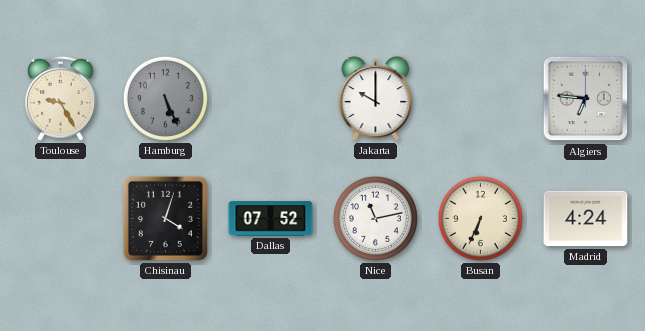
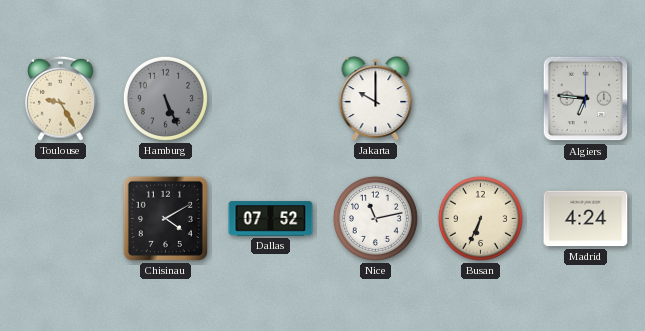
Chisinau: 4:03 -> 4:10 (165, 218)
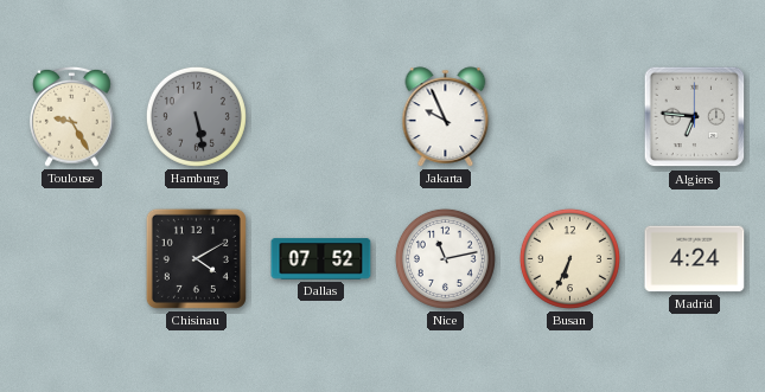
Hamburg: 5:26 -> 5:28 (196, 116)
Jakarta: 10:00 -> 9:56 (446, 117)
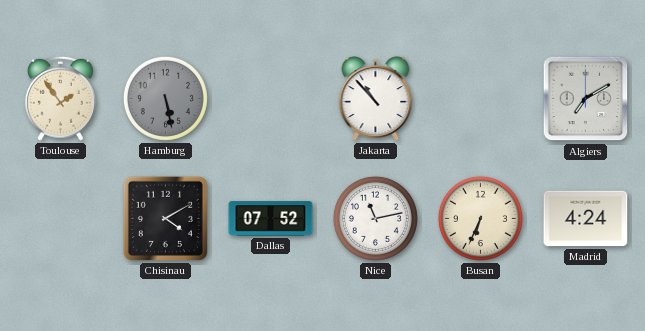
Toulouse: 9:25 -> 1:54 (61, 98)
Jakarta: 9:56 -> 10:53 (376, 99)
Algiers: 6:46 -> 7:10 (586, 99)
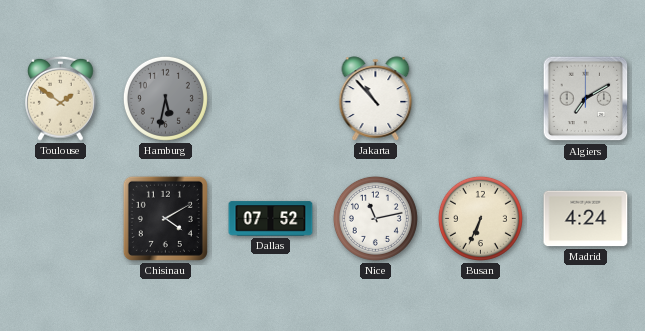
Toulouse: 1:54 -> 1:51 (61, 98)
Hamburg: 5:28 -> 5:32 (165, 98)
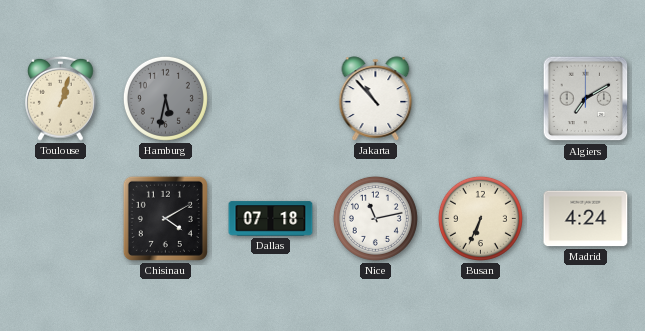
Toulouse: 1:51 -> 1:03 (61, 98)
Dallas: 07:52 -> 07:18 (271, 219)
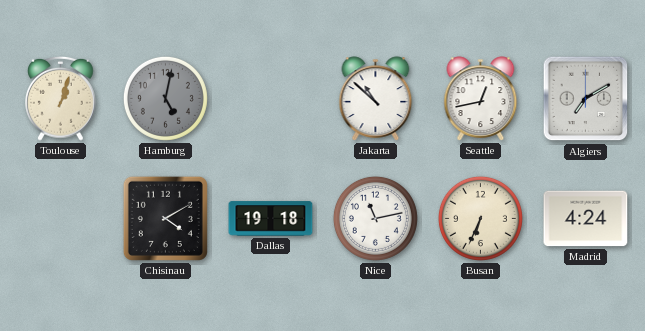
Hamburg: 5:32 -> 5:02 (165, 98)
Jakarta: 10:53 -> 10:52 (376, 99)
Seattle: none -> 12:43 (481, 99)
Dallas: 07:18 -> 19:18 (271, 219)
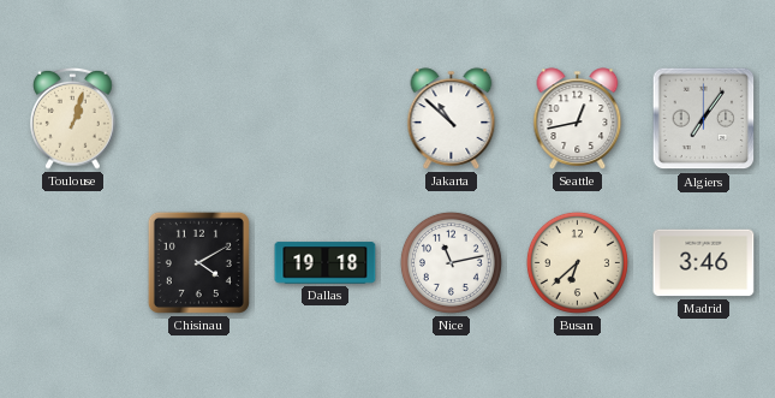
Hamburg: 5:02 -> none (165, 98)
Algiers: 7:10 -> 7:06 (704, 119)
Busan: 6:34 -> 6:38 (577, 262)
Madrid: 4:24 -> 3:46 (704, 263)
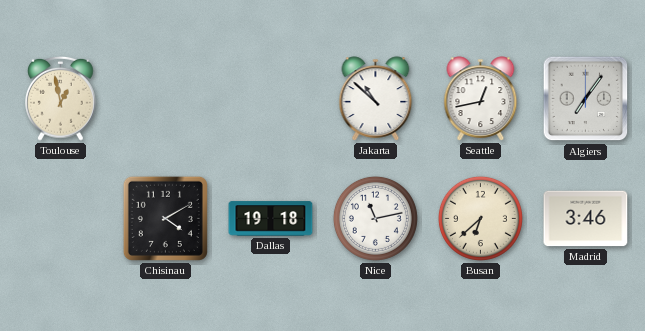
Toulouse: 1:03 -> 12:58 (61, 98)
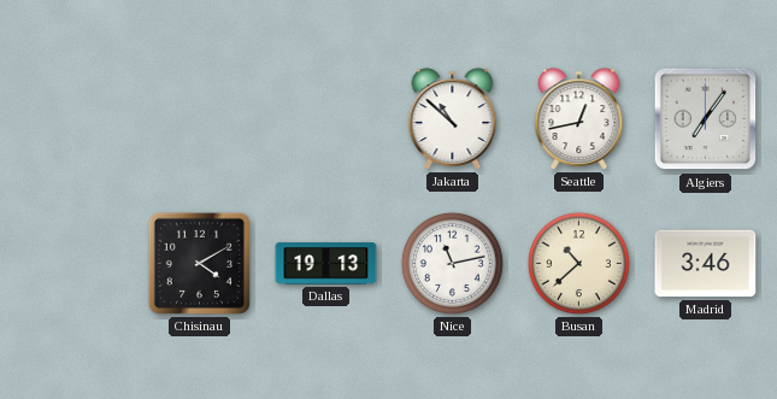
Toulouse: 12:58 -> none (61, 98)
Dallas: 19:18 -> 19:13 (326, 264)
Busan: 6:38 -> 10:38 (578, 263)
